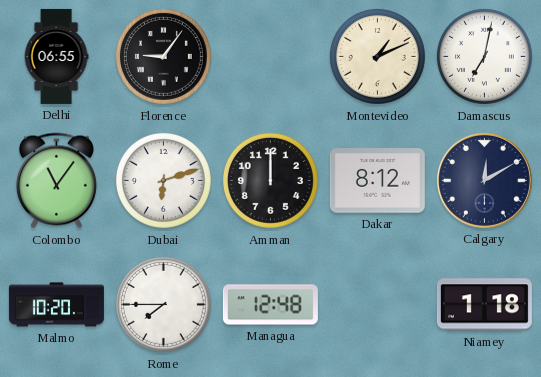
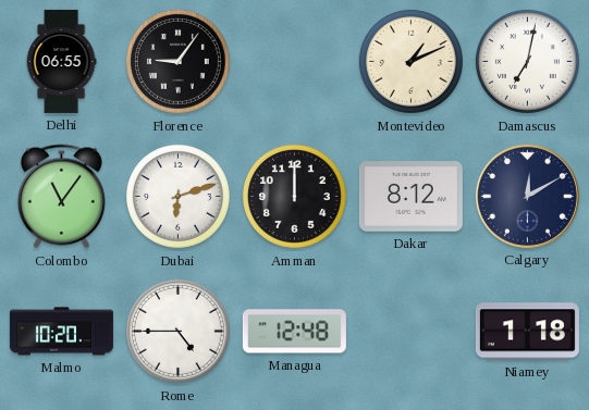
Rome: 7:45 -> 4:45 (177, 331)
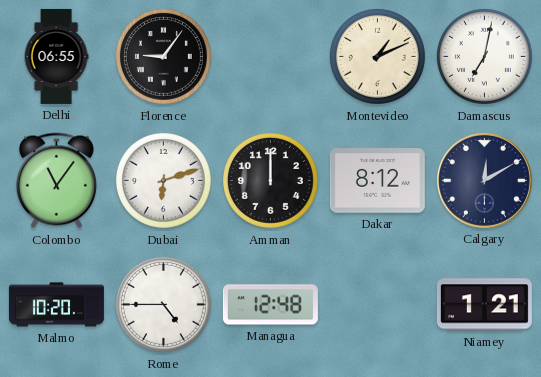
Niamey: 1:18 -> 1:21 (484, 305)
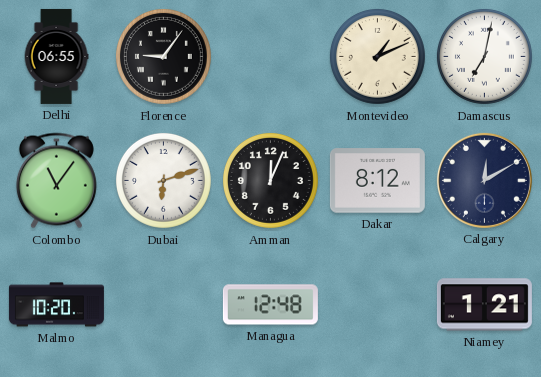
Amman: 12:00 -> 12:04 (270, 180)
Rome: 4:45 -> none (163, 304)
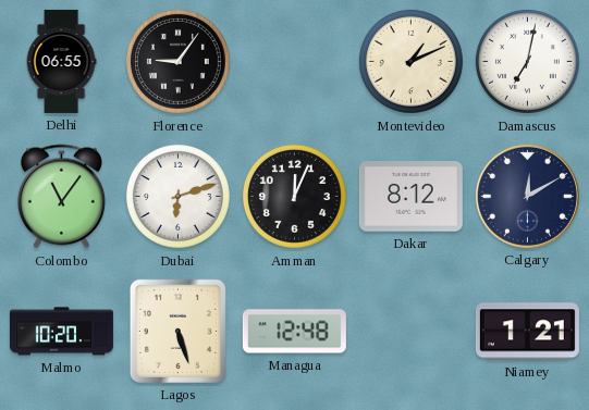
Lagos: none -> 5:27 (177, 331)
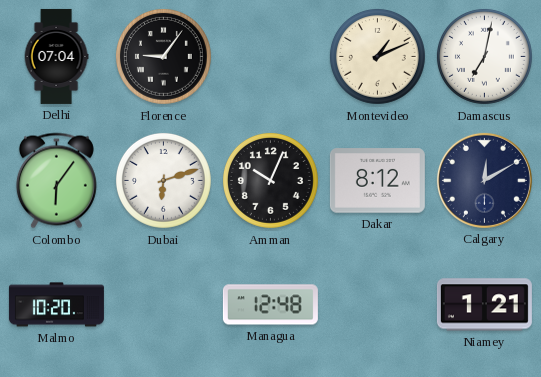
Delhi: 06:55 -> 07:04 (56, 56)
Colombo: 11:06 -> 6:06 (56, 181)
Amman: 12:04 -> 10:04 (270, 180)
Lagos: 5:27 -> none (177, 331)
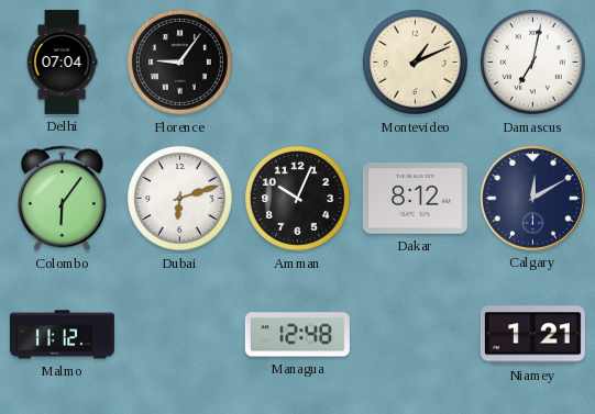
Malmo: 10:20 -> 11:12 (62, 335)
